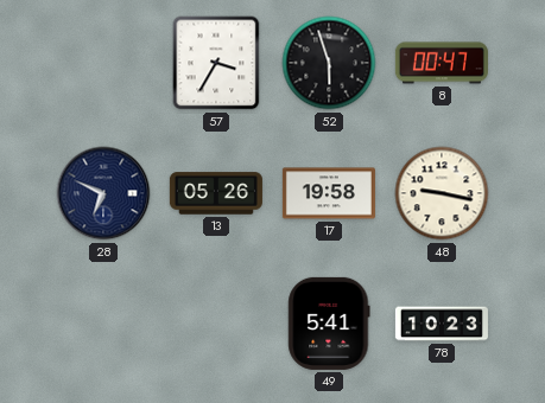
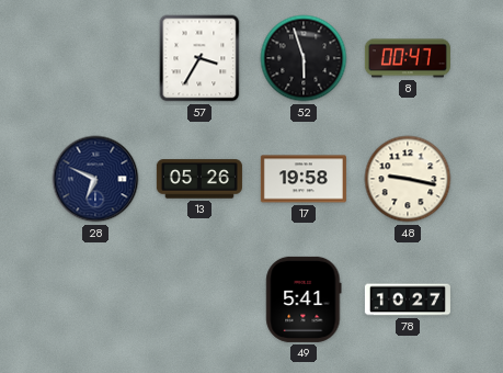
78: 10:23 -> 10:27 (408, 299)
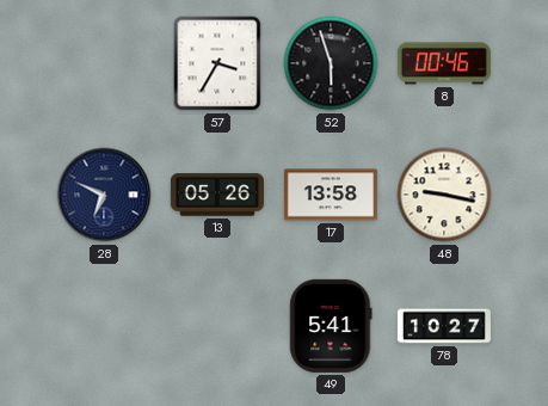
8: 00:47 -> 00:46 (444, 63)
17: 19:58 -> 13:58 (331, 195)
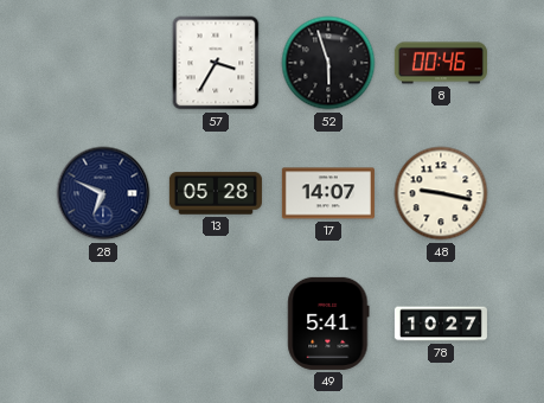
13: 05:26 -> 05:28 (216, 193)
17: 13:58 -> 14:07 (328, 193)
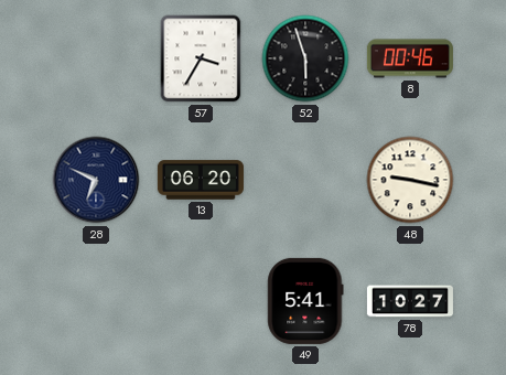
13: 05:28 -> 06:20 (201, 180)
17: 14:07 -> none (328, 193)
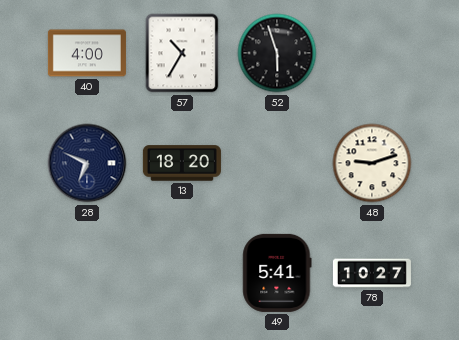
40: none -> 4:00 (87, 53)
57: 3:35 -> 10:35 (182, 53)
8: 00:46 -> none (410, 58)
13: 06:20 -> 18:20 (182, 163)
48: 9:17 -> 9:12 (372, 163)
